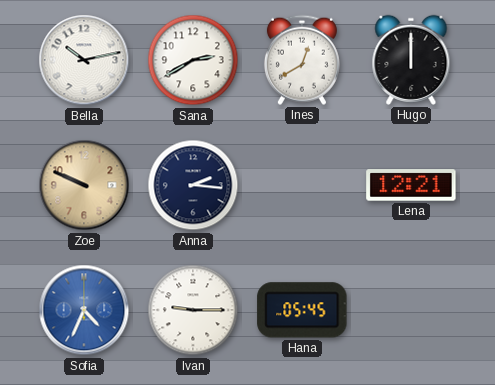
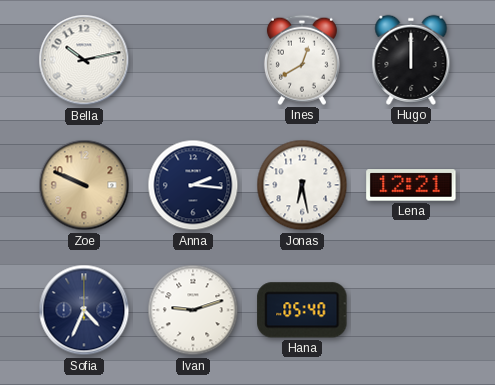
Sana: 2:40 -> none (193, 60)
Jonas: none -> 6:28 (302, 185)
Sofia dial: blue -> navy (84, 310)
Ivan: 9:15 -> 9:12 (193, 310)
Hana: 05:45 -> 05:40 (302, 310)
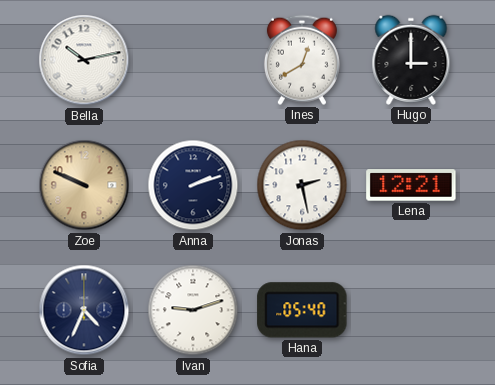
Hugo: 12:00 -> 3:00 (411, 60)
Anna: 2:16 -> 2:12 (193, 185)
Jonas: 6:28 -> 2:28 (302, 185)
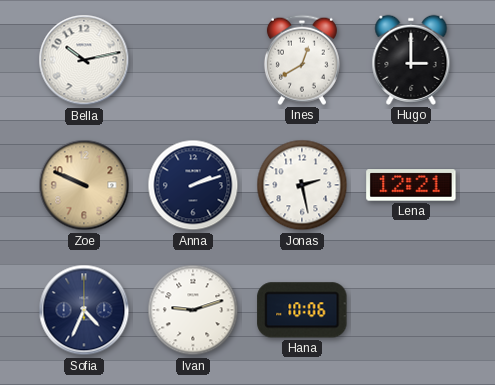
Hana: 05:40 -> 10:06 (302, 310)
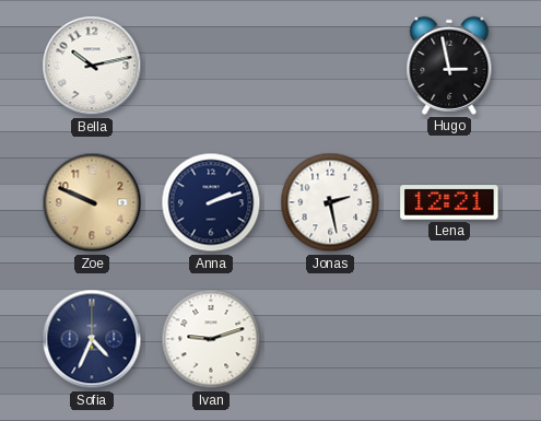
Ines: 12:40 -> none (302, 60)
Hugo: 3:00 -> 2:58 (449, 66)
Hana: 10:06 -> none (302, 310)
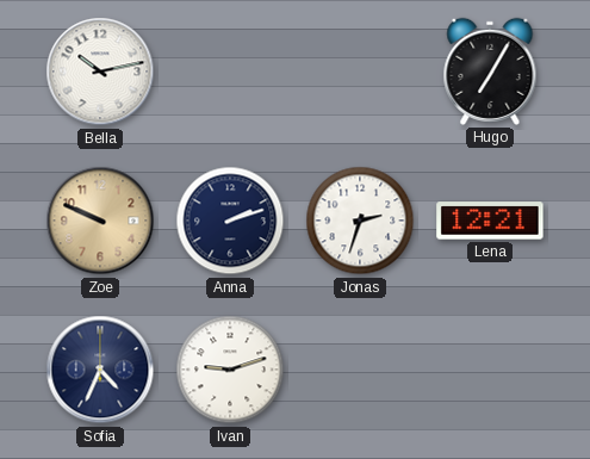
Hugo: 2:58 -> 7:05 (490, 72)
Jonas: 2:28 -> 2:33 (360, 221)
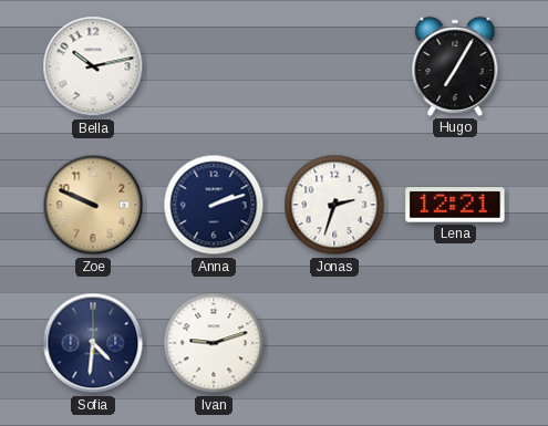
Sofia: 4:34 -> 4:31 (93, 343)
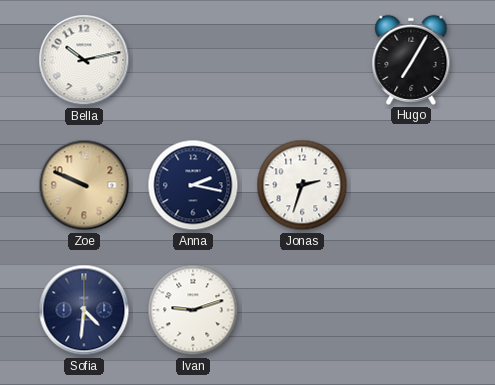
Anna: 2:12 -> 2:17 (193, 185)
Lena: 12:21 -> none (455, 205)
